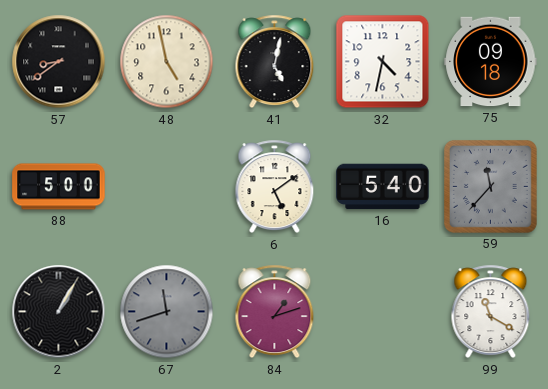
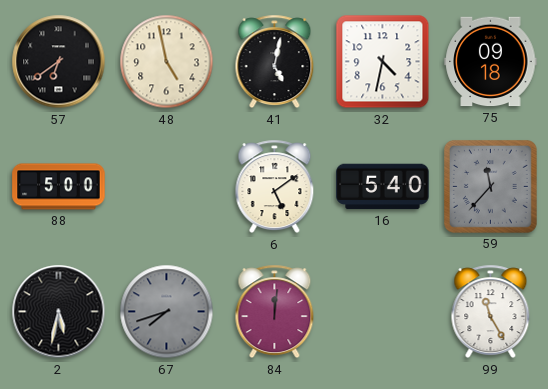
57: 8:39 -> 6:39 (59, 62)
2: 1:05 -> 5:32 (59, 312)
67: 11:42 -> 7:42 (167, 312)
84: 1:12 -> 12:01 (275, 312)
99: 11:20 -> 11:25 (491, 312)
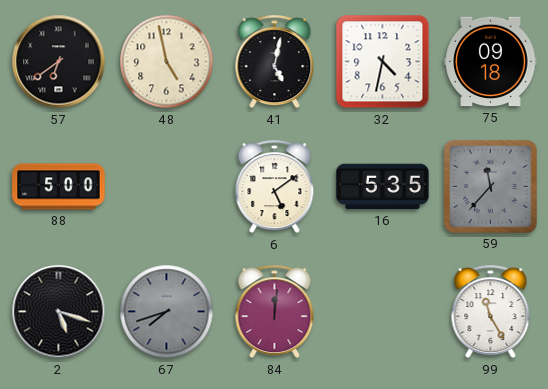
16: 5:40 -> 5:35 (383, 187)
2: 5:32 -> 5:18 (59, 312)
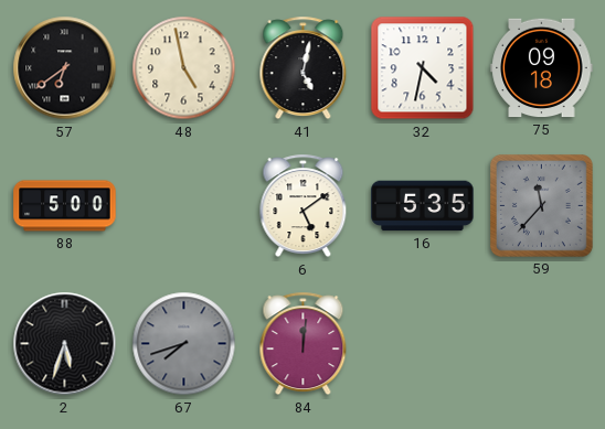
2: 5:18 -> 5:33 (65, 344)
99: 11:25 -> none (491, 312)
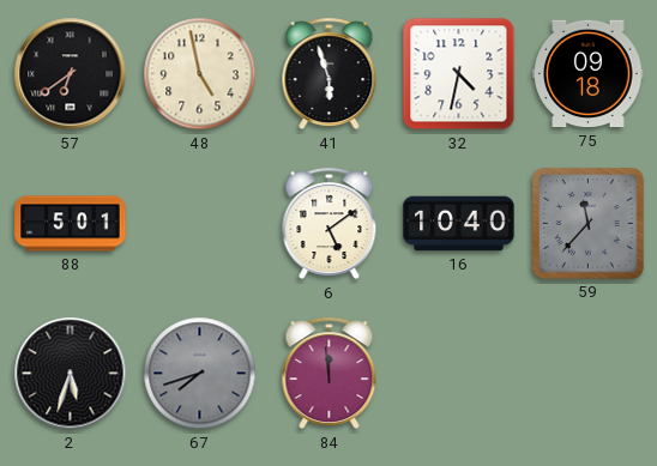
41: 5:02 -> 5:57 (330, 74)
88: 5:00 -> 5:01 (71, 224)
16: 5:35 -> 10:40 (459, 224)
84: 12:01 -> 11:59 (330, 374)
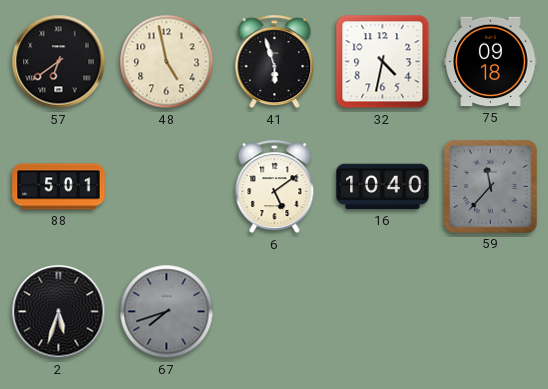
84: 11:59 -> none (330, 374)
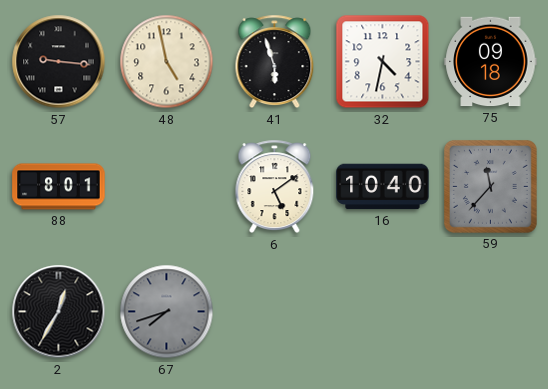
57: 6:39 -> 9:16 (59, 62)
88: 5:01 -> 8:01 (59, 187)
2: 5:33 -> 12:35 (59, 312)
